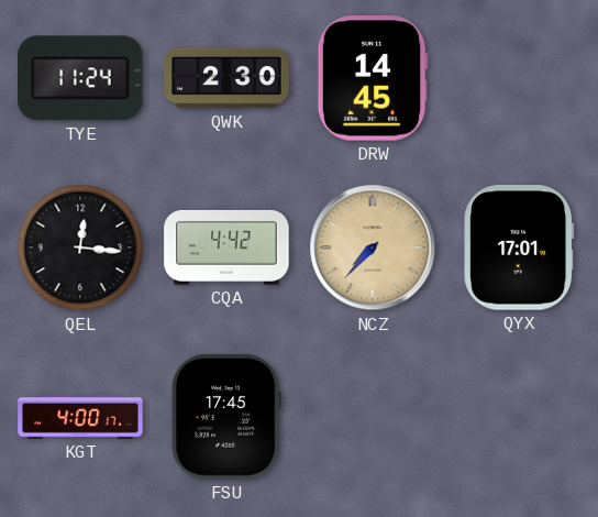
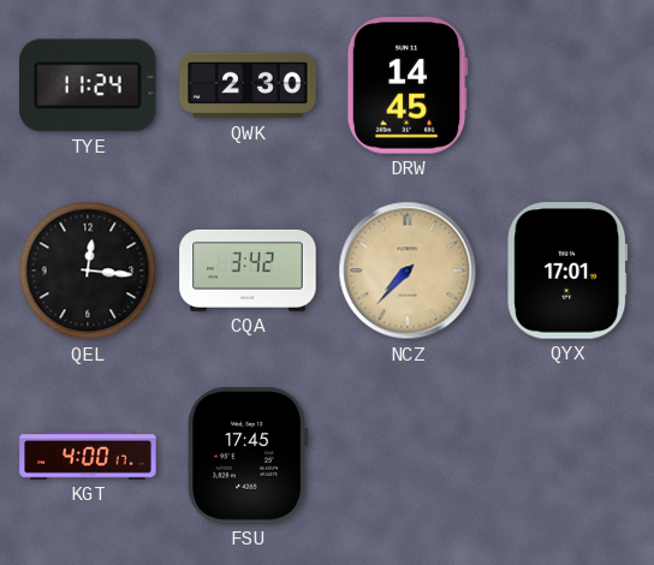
CQA: 4:42 -> 3:42 (248, 270)
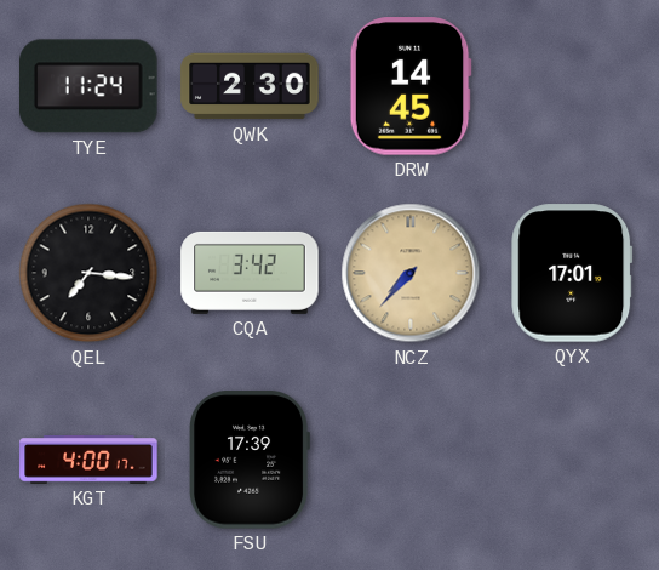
QEL: 12:16 -> 7:16 (88, 273)
FSU: 17:45 -> 17:39 (251, 460)
